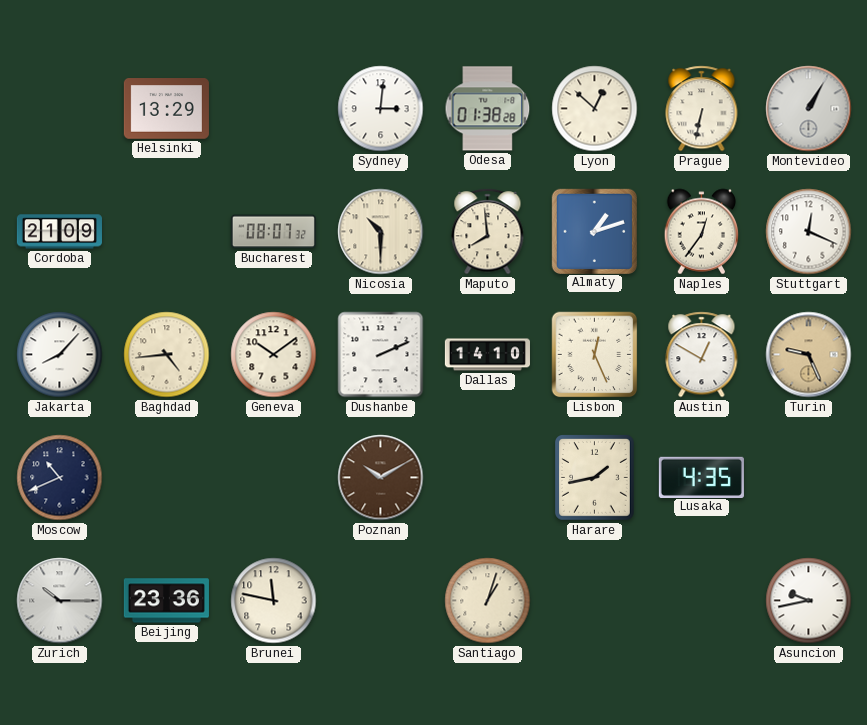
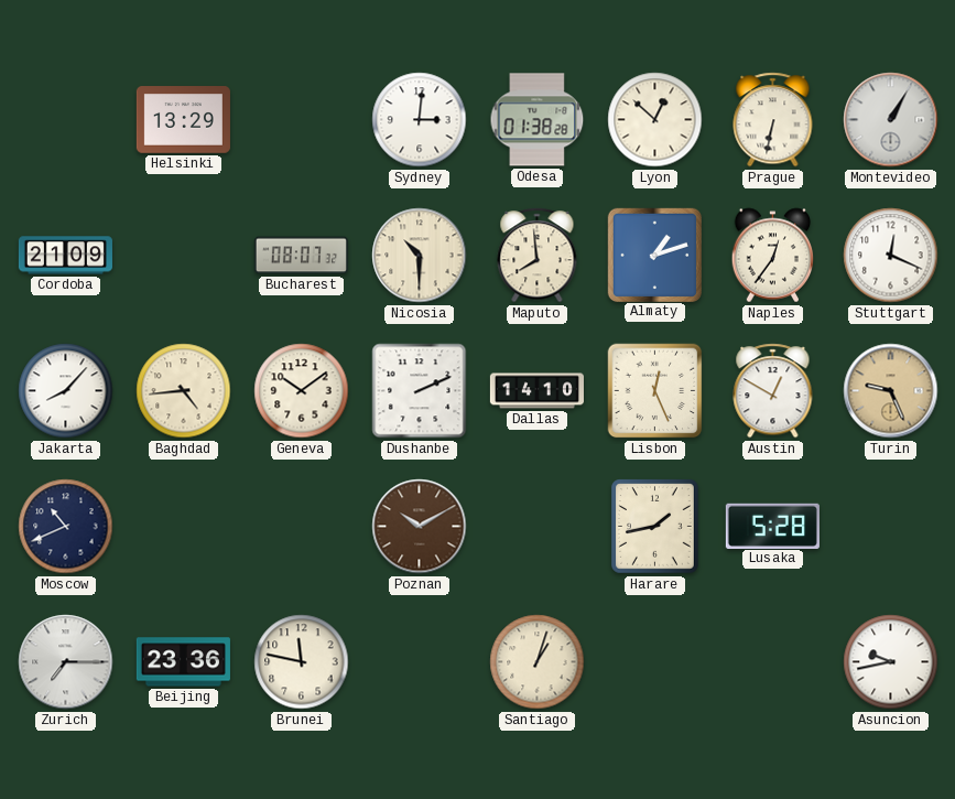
Lusaka: 4:35 -> 5:28 (772, 526)
Zurich: 10:15 -> 7:15 (66, 662)
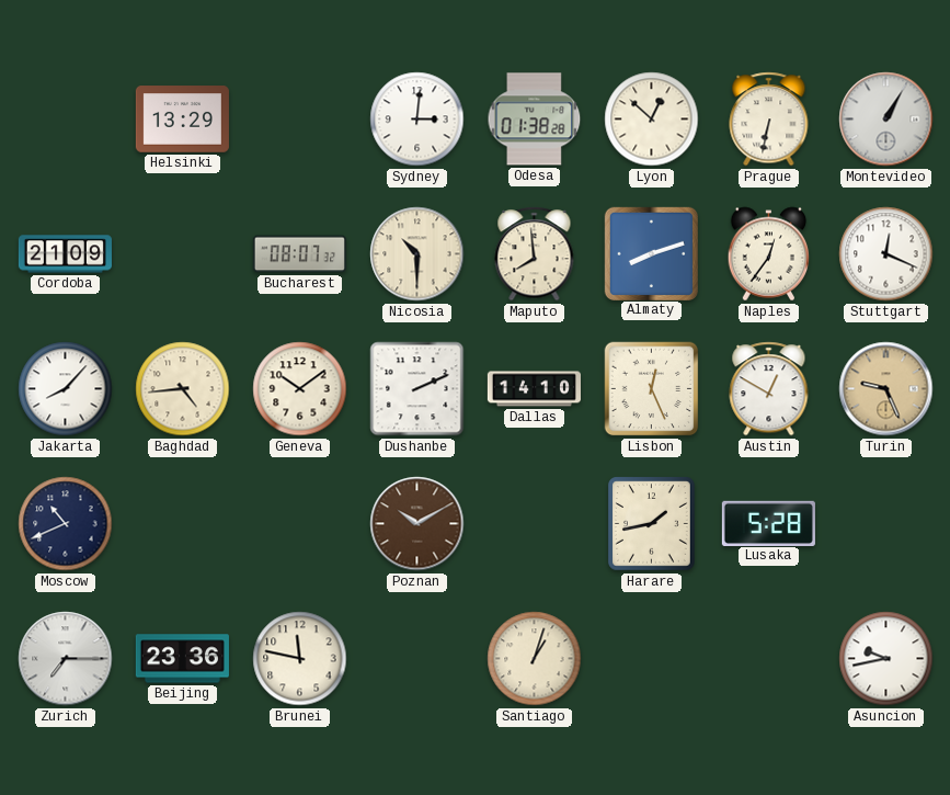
Almaty: 1:12 -> 8:12 (651, 253)
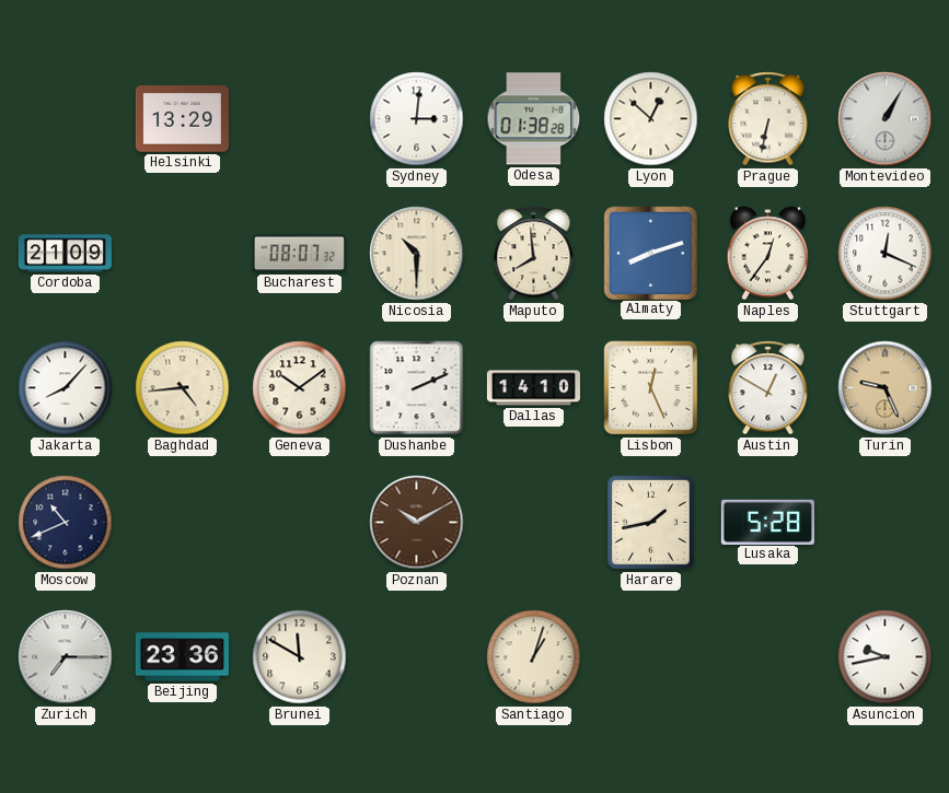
Brunei: 11:47 -> 11:50 (300, 657)
